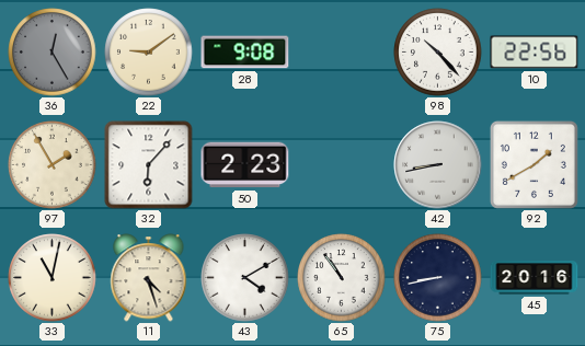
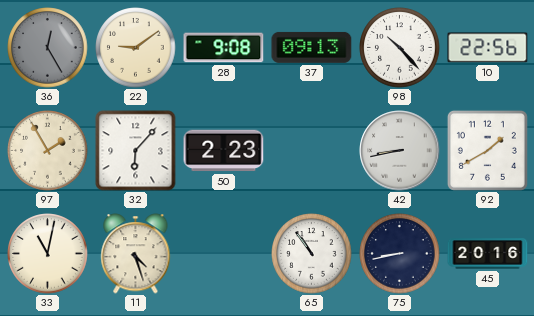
37: none -> 09:13 (312, 47)
43: 4:10 -> none (245, 278)
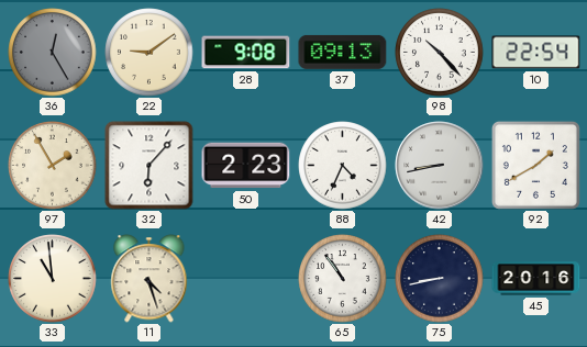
10: 22:56 -> 22:54 (536, 53)
88: none -> 4:34 (343, 166)
33: 11:02 -> 10:59 (53, 279)
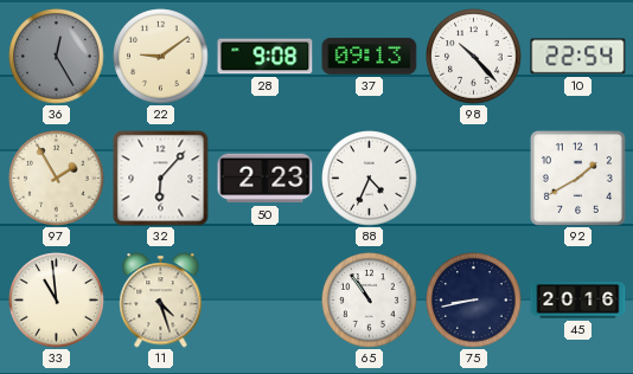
42: 8:43 -> none (440, 166)
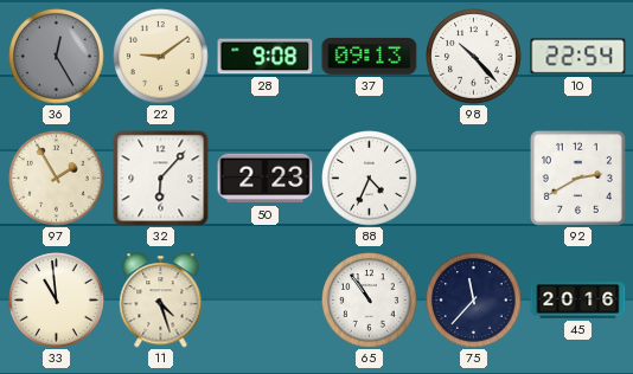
92: 1:40 -> 2:40 (577, 178)
75: 8:43 -> 11:37 (474, 301)
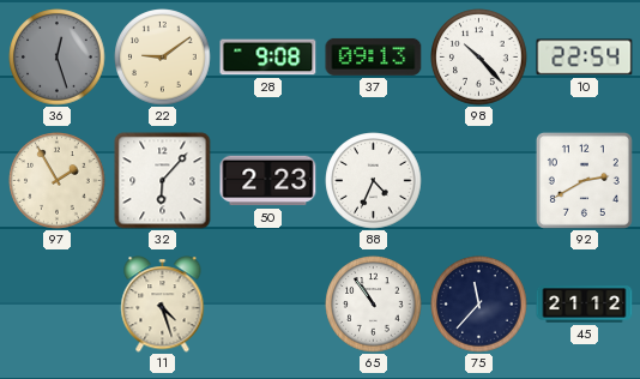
36: 12:25 -> 12:27 (58, 58)
33: 10:59 -> none (57, 301)
45: 20:16 -> 21:12 (585, 305)
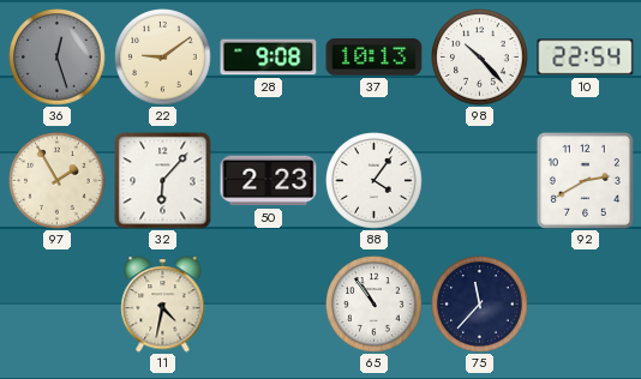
37: 09:13 -> 10:13 (375, 56)
88: 4:34 -> 4:06 (375, 181)
11: 4:27 -> 4:32 (163, 305)
45: 21:12 -> none (585, 305)
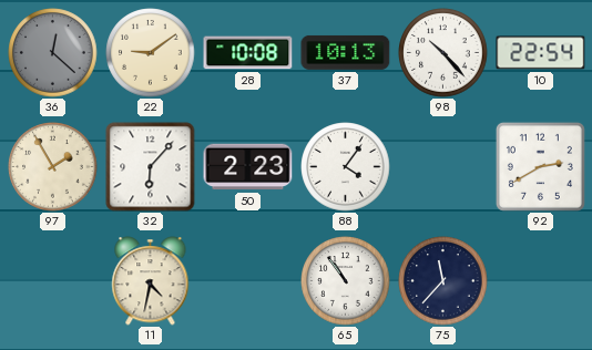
36: 12:27 -> 12:22 (53, 53)
28: 9:08 -> 10:08 (248, 53)
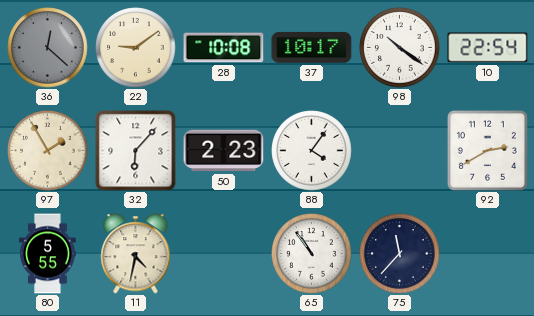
37: 10:13 -> 10:17 (312, 47)
98: 10:23 -> 10:21 (400, 48)
80: none -> 5:55 (48, 254)
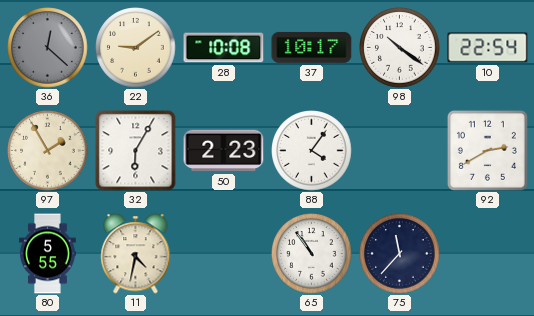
32: 6:07 -> 6:05 (136, 151)
